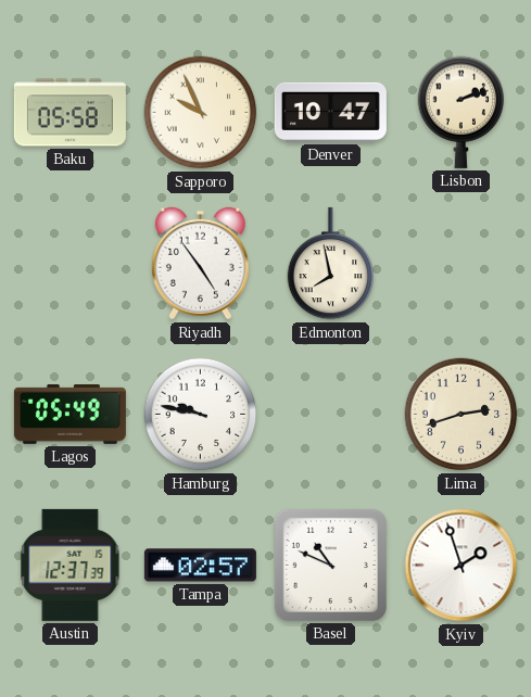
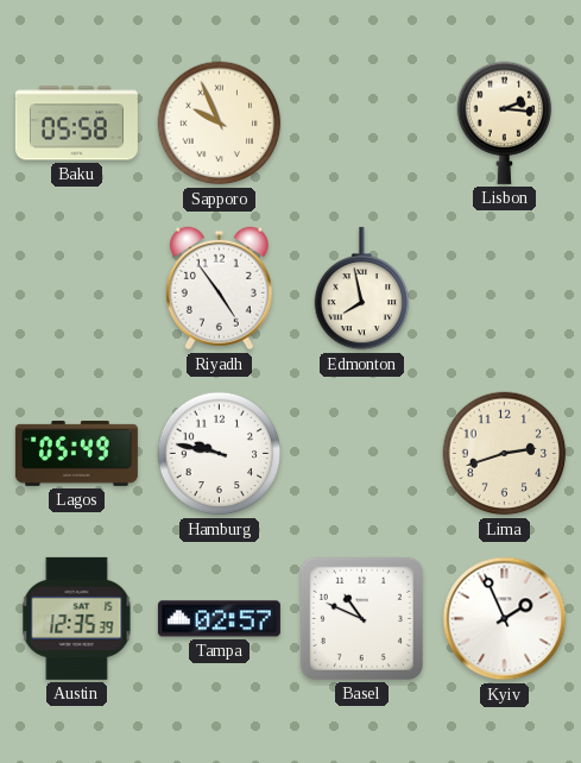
Denver: 10:47 -> none (330, 112)
Lisbon: 2:12 -> 2:16 (505, 122)
Austin: 12:37 -> 12:35 (77, 618)
Kyiv: 1:57 -> 1:56 (505, 619)
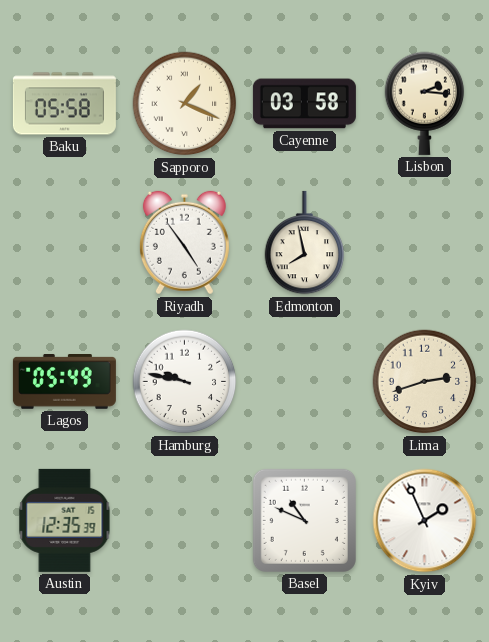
Sapporo: 9:56 -> 1:19 (185, 104)
Cayenne: none -> 03:58 (304, 104)
Tampa: 02:57 -> none (219, 619)
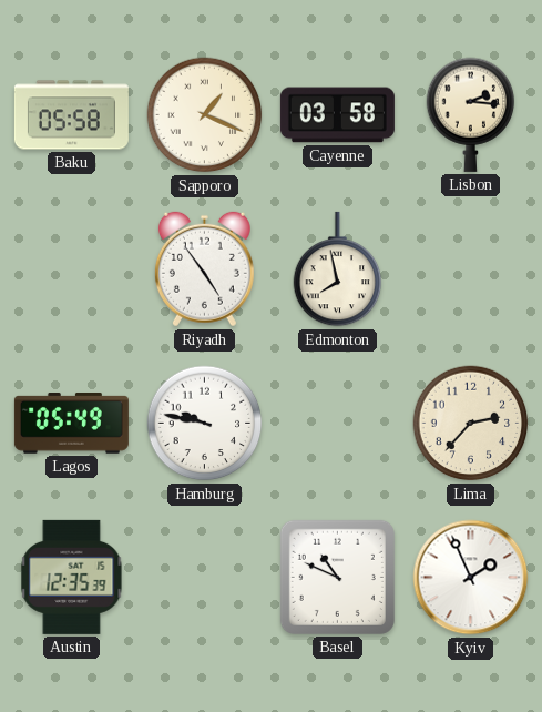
Lima: 2:42 -> 2:37 (471, 424)
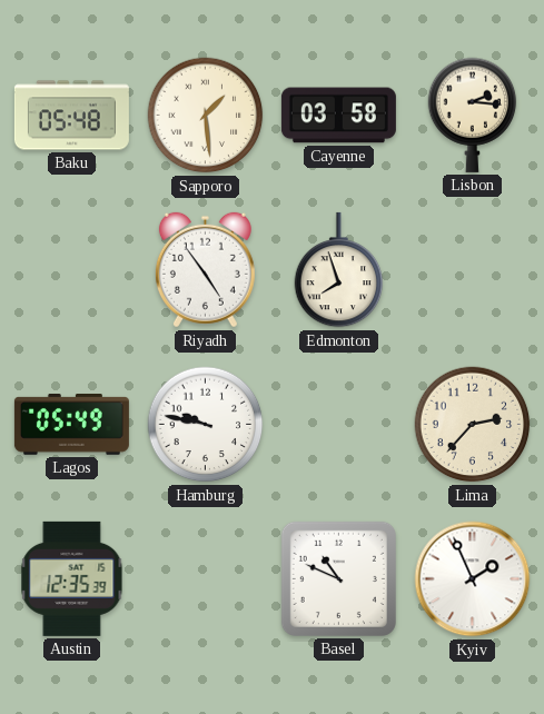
Baku: 05:58 -> 05:48 (71, 116)
Sapporo: 1:19 -> 1:29 (206, 116)
Edmonton: 7:58 -> 7:57 (339, 270)
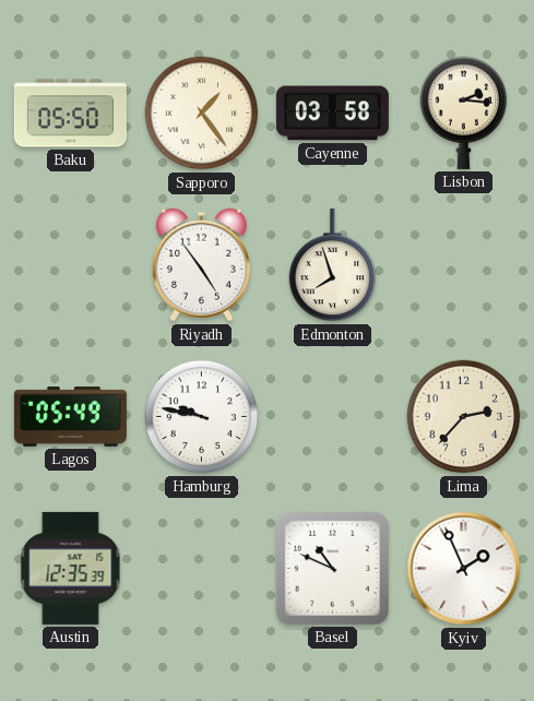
Baku: 05:48 -> 05:50 (70, 114)
Sapporo: 1:29 -> 1:24 (202, 114)
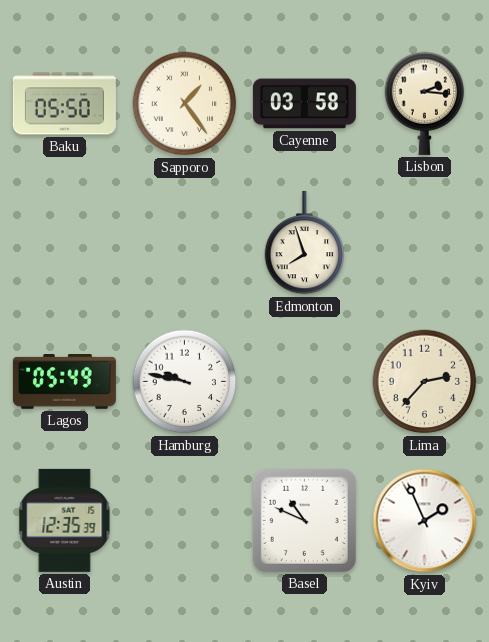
Riyadh: 4:54 -> none (201, 265)
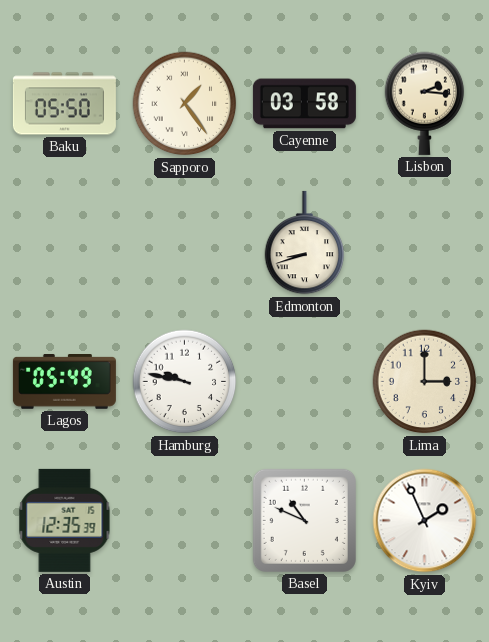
Edmonton: 7:57 -> 8:42 (305, 243)
Lima: 2:37 -> 3:00 (425, 382)
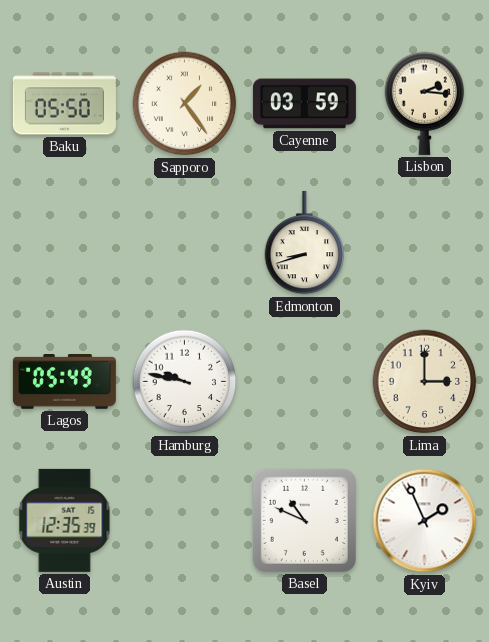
Cayenne: 03:58 -> 03:59 (304, 104)
